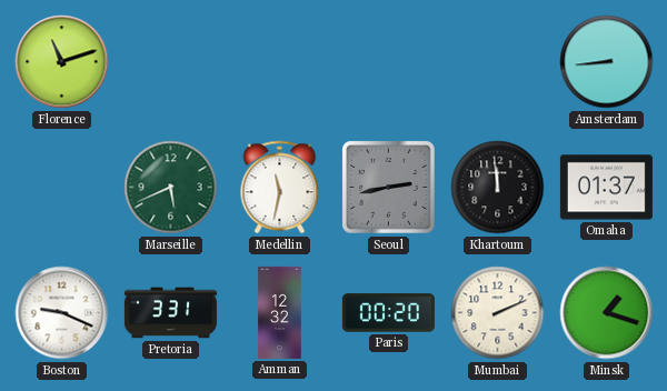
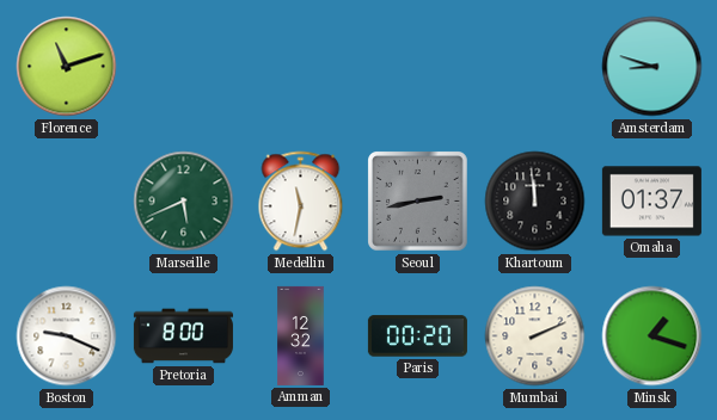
Amsterdam: 8:44 -> 8:48 (652, 67)
Pretoria: 3:31 -> 8:00 (183, 336)
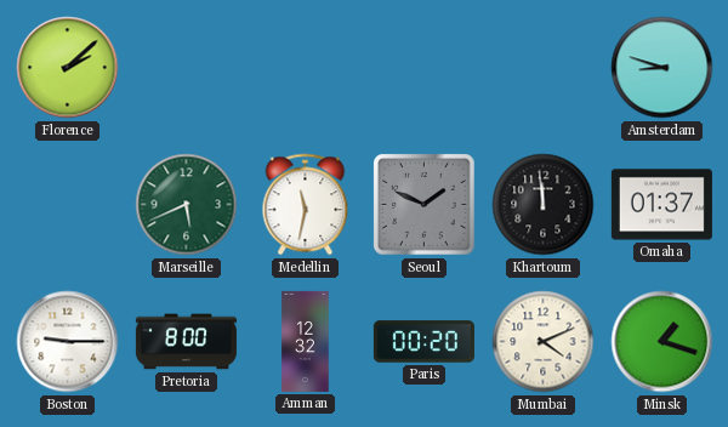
Florence: 11:12 -> 2:08 (68, 68)
Seoul: 2:43 -> 1:49 (425, 205)
Boston: 9:19 -> 9:15 (68, 342)
Mumbai: 2:11 -> 4:11 (544, 342)
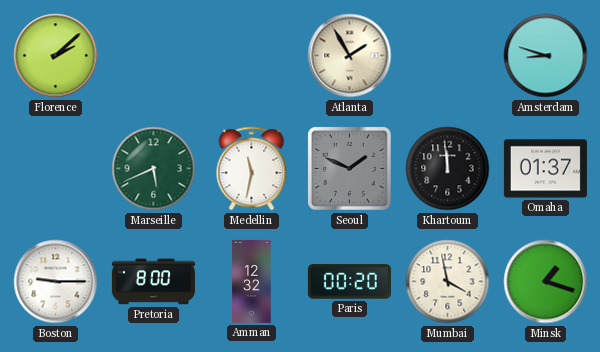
Atlanta: none -> 1:55 (350, 56)
Mumbai: 4:11 -> 3:58 (448, 282)
